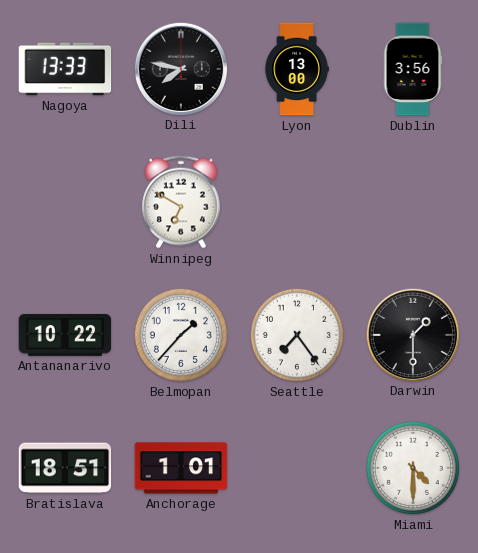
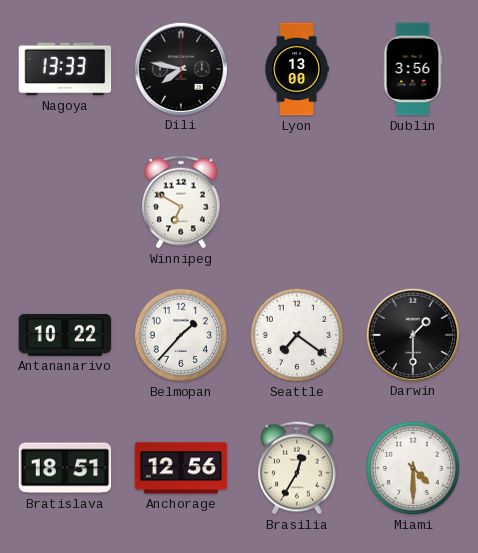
Seattle: 7:24 -> 7:21 (297, 335)
Anchorage: 1:01 -> 12:56 (181, 468)
Brasilia: none -> 12:35 (298, 468)
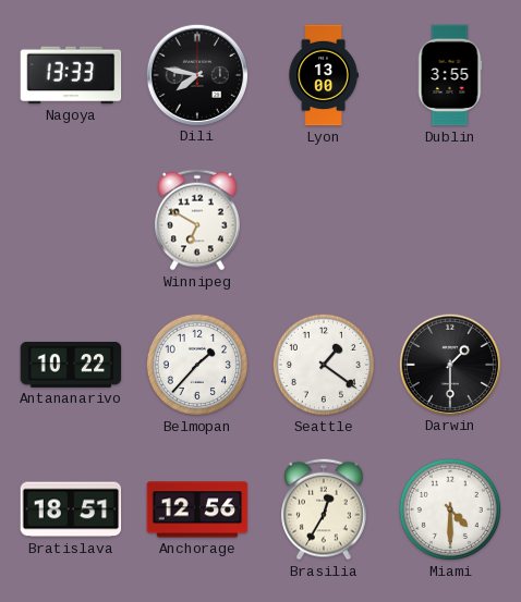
Dublin: 3:56 -> 3:55 (450, 75)
Seattle: 7:21 -> 1:21 (324, 365)
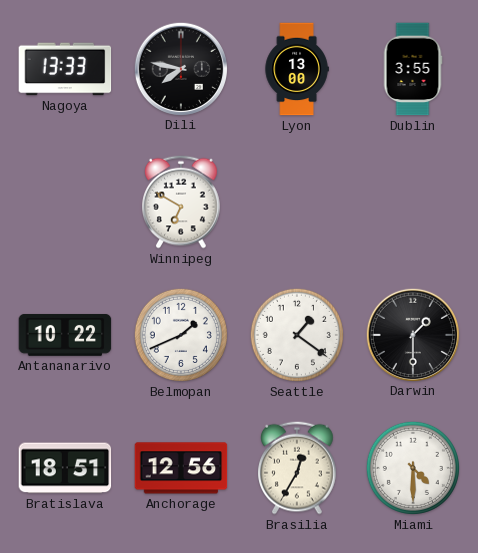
Belmopan: 1:37 -> 1:41 (181, 335)
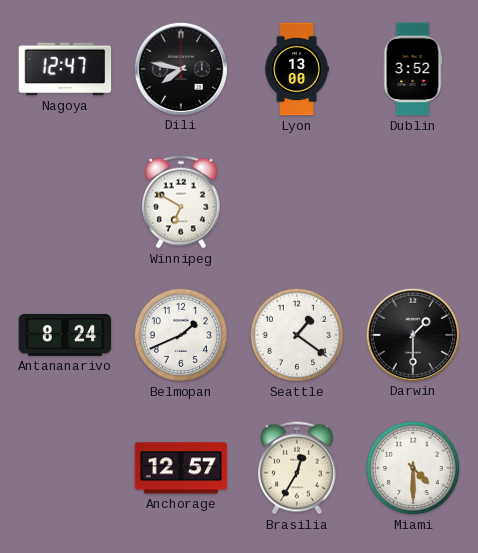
Nagoya: 13:33 -> 12:47 (65, 69)
Dublin: 3:55 -> 3:52 (413, 69)
Antananarivo: 10:22 -> 8:24 (65, 335)
Bratislava: 18:51 -> none (65, 468)
Anchorage: 12:56 -> 12:57 (181, 468)
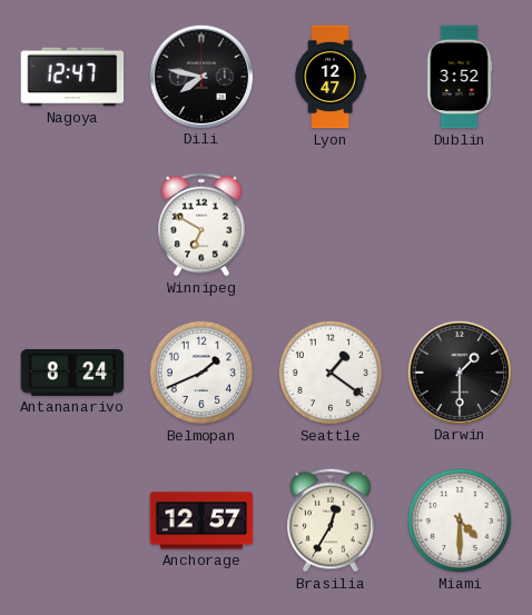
Lyon: 13:00 -> 12:47 (331, 77)
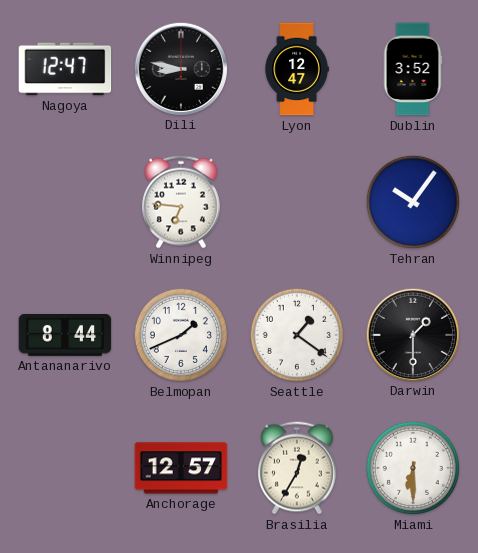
Dili: 7:47 -> 8:47 (180, 68)
Winnipeg: 6:50 -> 6:46 (182, 202)
Tehran: none -> 10:06 (413, 202)
Antananarivo: 8:24 -> 8:44 (65, 335)
Miami: 4:30 -> 6:30 (413, 468)
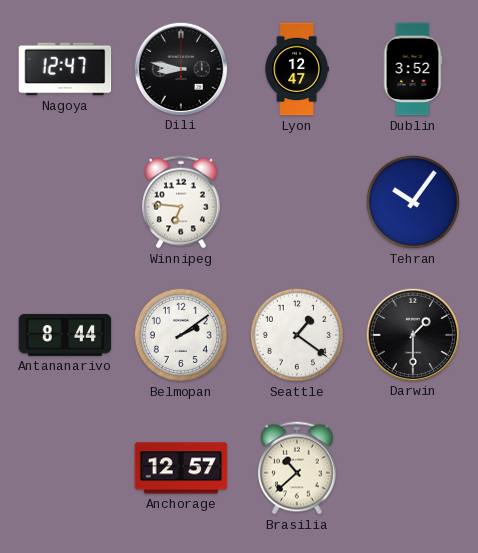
Belmopan: 1:41 -> 2:09 (181, 335)
Brasilia: 12:35 -> 10:38 (298, 468)
Miami: 6:30 -> none (413, 468)
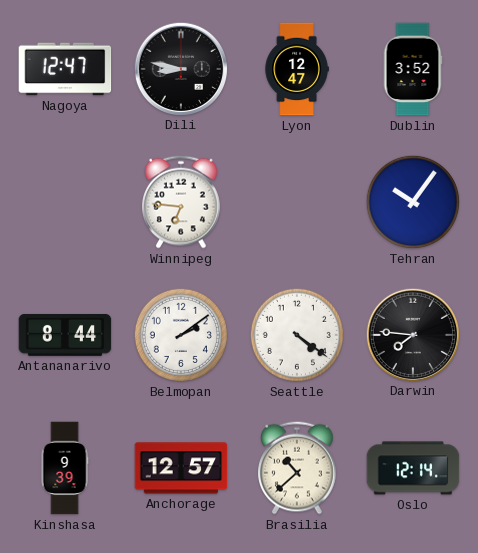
Seattle: 1:21 -> 4:21 (297, 335)
Darwin: 1:30 -> 7:46 (412, 334)
Kinshasa: none -> 9:39 (65, 468)
Oslo: none -> 12:14 (413, 468)
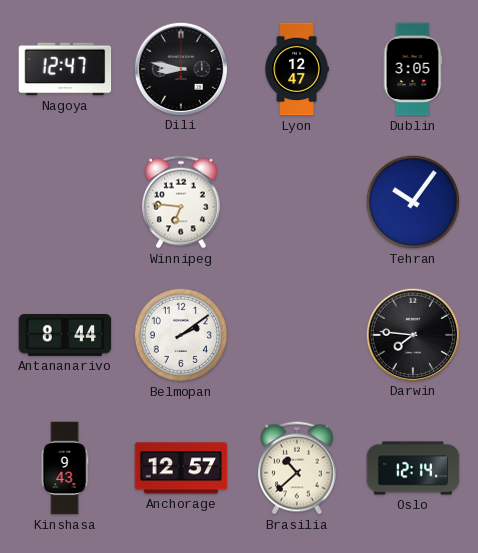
Dublin: 3:52 -> 3:05 (413, 69)
Seattle: 4:21 -> none (297, 335)
Kinshasa: 9:39 -> 9:43 (65, 468)
